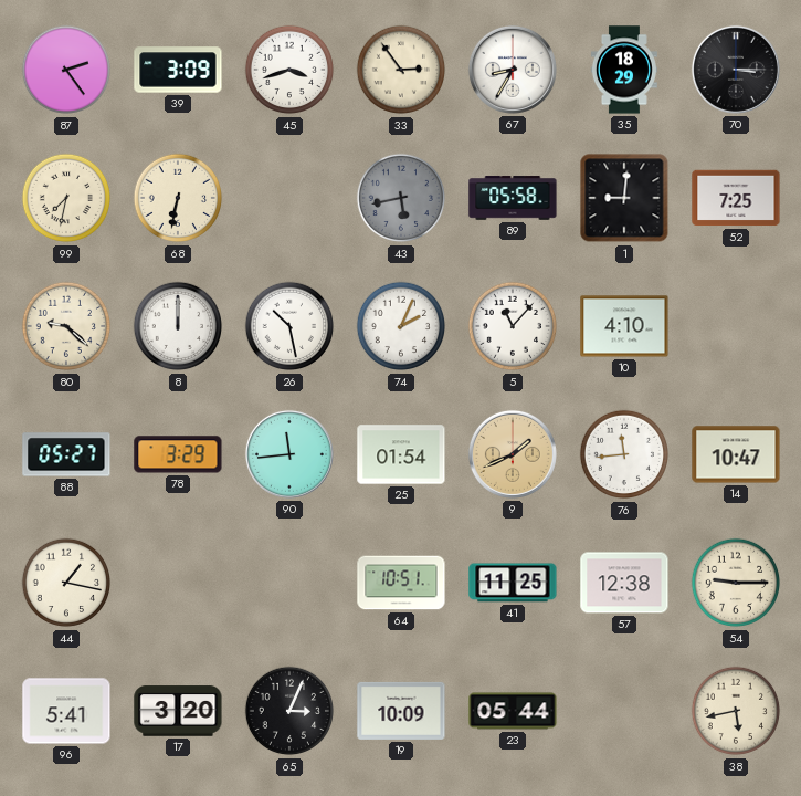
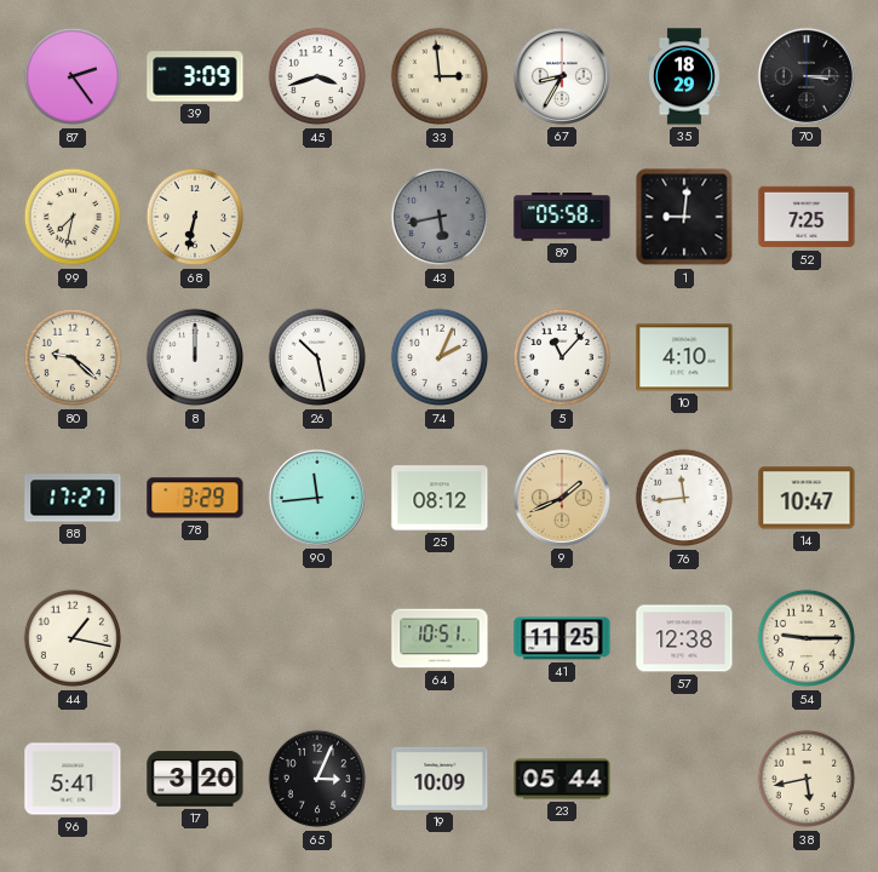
33: 2:54 -> 2:59 (440, 76)
88: 05:27 -> 17:27 (73, 498)
25: 01:54 -> 08:12 (440, 498)
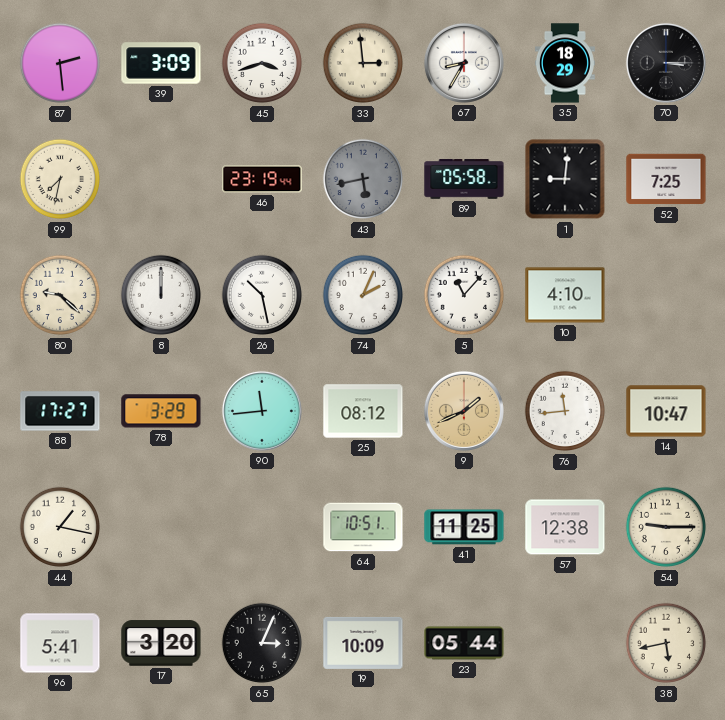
87: 2:24 -> 2:29 (60, 63)
68: 6:32 -> none (195, 217)
46: none -> 23:19 (262, 179)
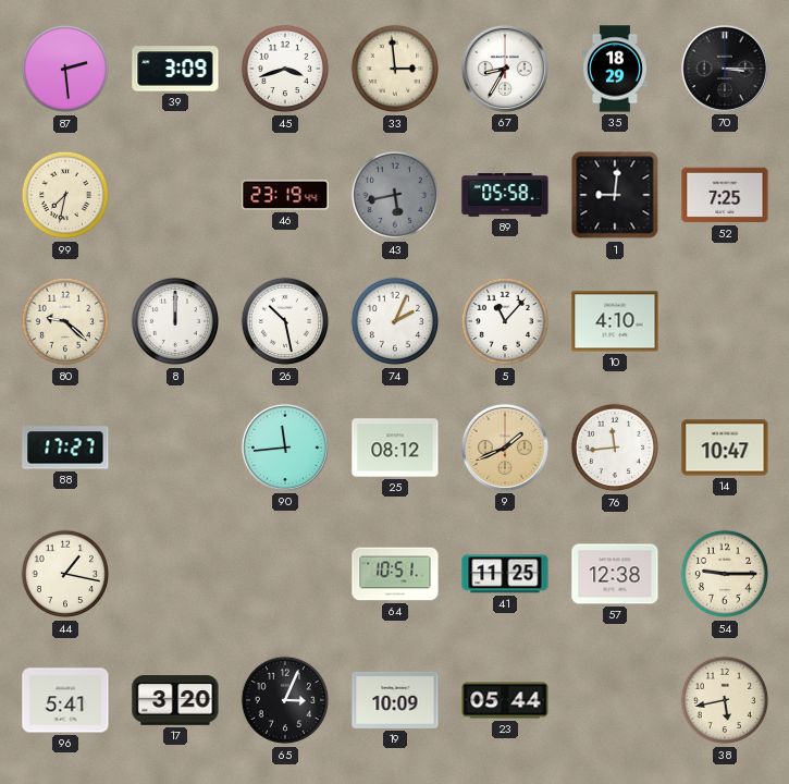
78: 3:29 -> none (161, 411)
